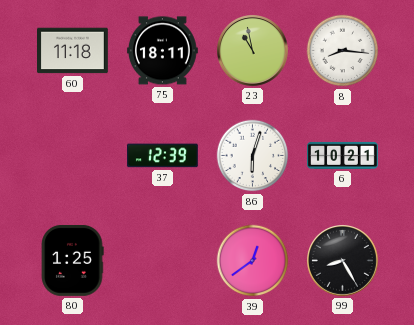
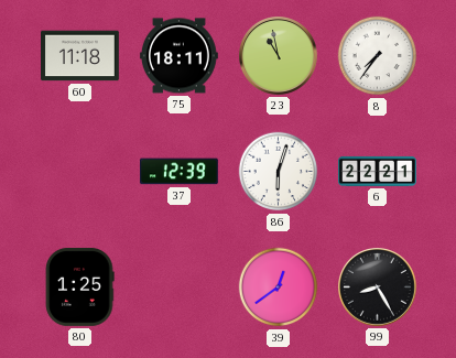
8: 8:16 -> 7:36 (378, 56)
6: 10:21 -> 22:21 (378, 171)
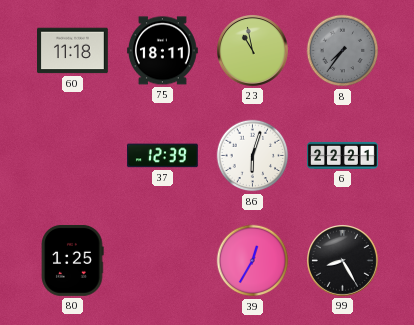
8 dial: white -> grey (343, 51)
39: 12:39 -> 12:35 (253, 261)
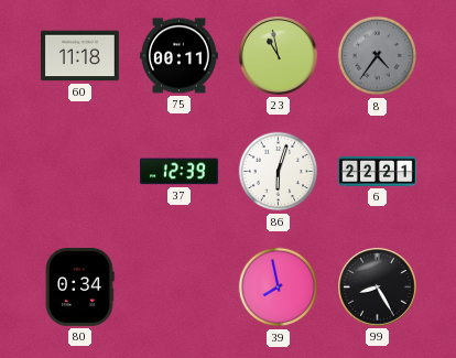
75: 18:11 -> 00:11 (180, 56)
8: 7:36 -> 4:36 (378, 56)
80: 1:25 -> 0:34 (79, 286)
39: 12:35 -> 7:58 (279, 288)
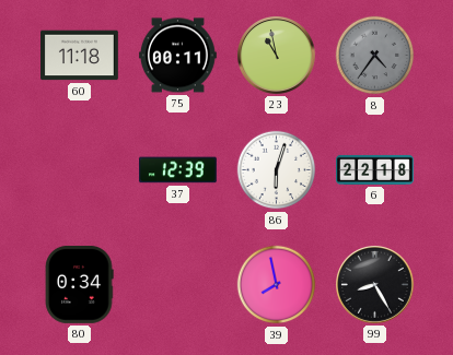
6: 22:21 -> 22:18 (375, 169)
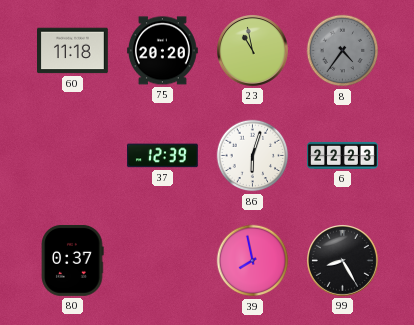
75: 00:11 -> 20:20 (163, 51)
6: 22:18 -> 22:23 (343, 155)
80: 0:34 -> 0:37 (72, 260)
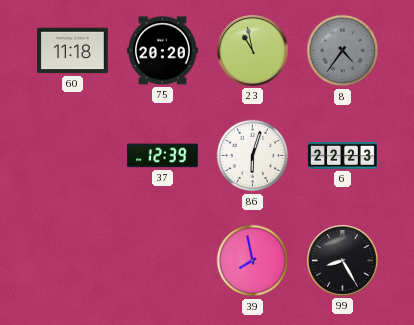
80: 0:37 -> none (72, 260)
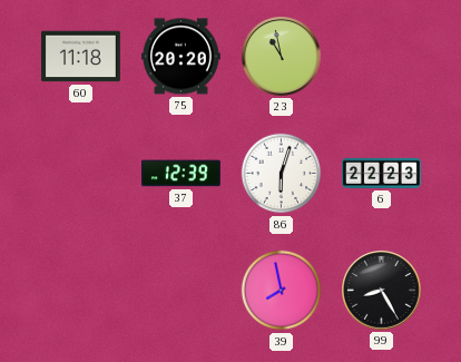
8: 4:36 -> none (343, 51)
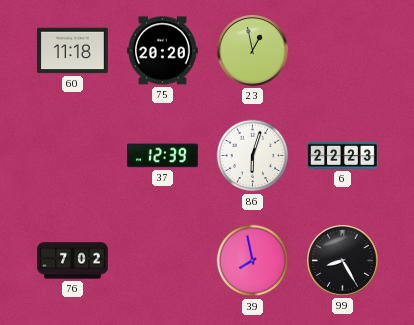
23: 10:58 -> 12:58 (253, 51)
76: none -> 7:02 (73, 261)
